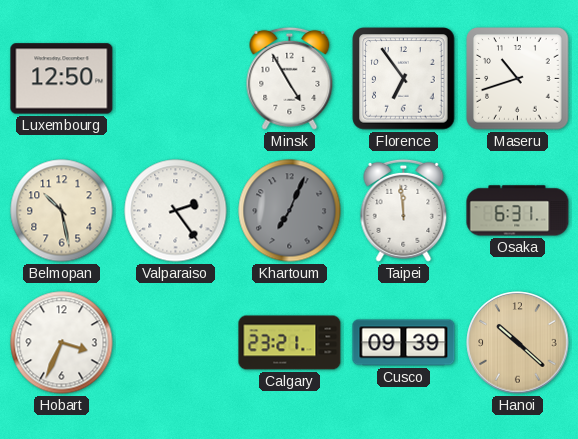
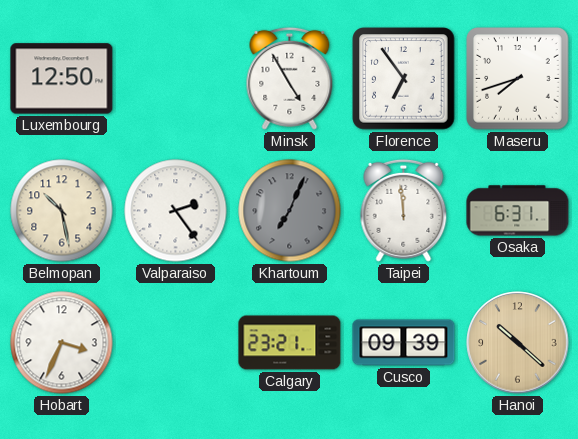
Maseru: 10:42 -> 7:42 (518, 79)
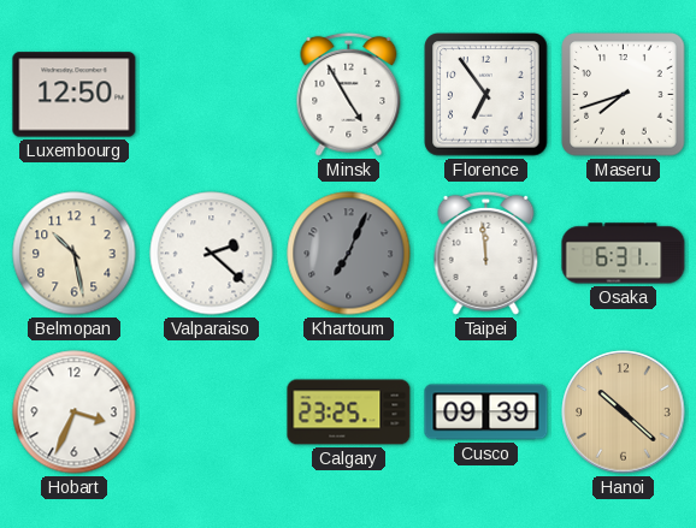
Valparaiso: 2:24 -> 2:22 (212, 254)
Calgary: 23:21 -> 23:25 (349, 413)
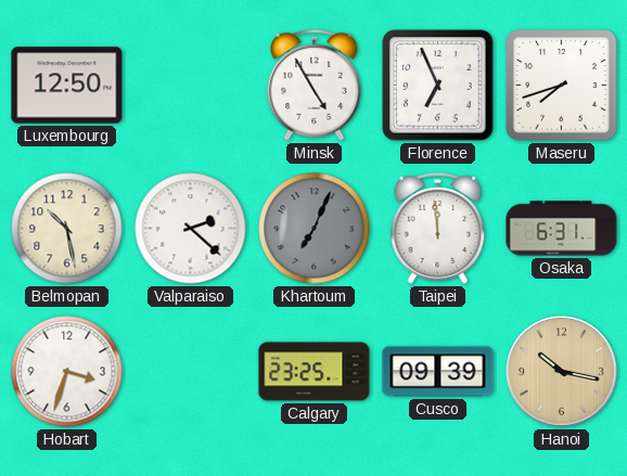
Florence: 6:54 -> 6:56 (438, 86)
Hobart: 3:34 -> 3:33 (67, 372)
Hanoi: 10:22 -> 10:17 (562, 372)
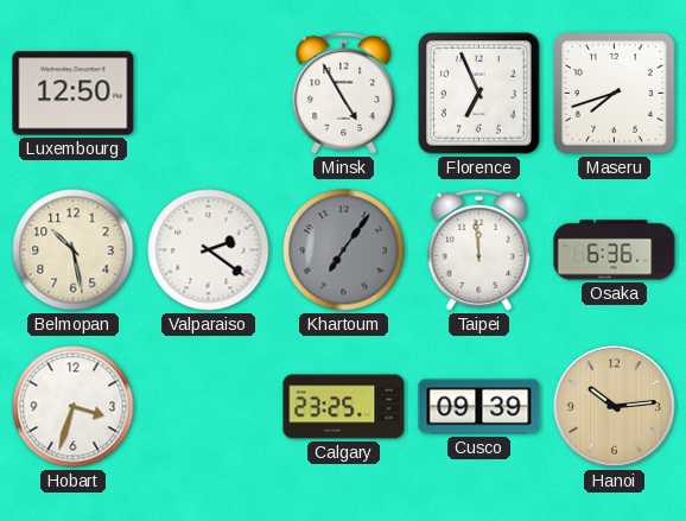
Valparaiso: 2:22 -> 2:21 (209, 250)
Khartoum: 7:04 -> 7:06 (344, 250)
Osaka: 6:31 -> 6:36 (615, 250)
Hanoi: 10:17 -> 10:14 (615, 407)
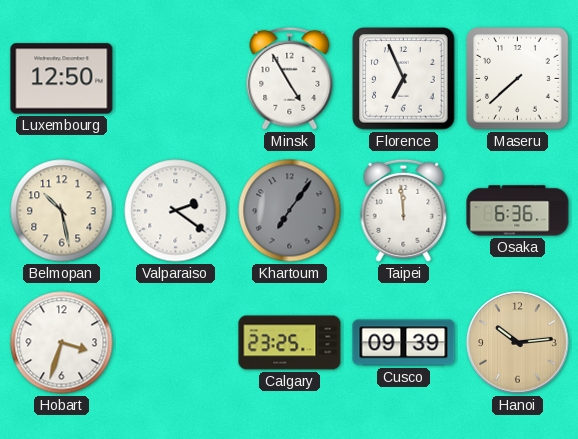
Maseru: 7:42 -> 7:38 (518, 79)
